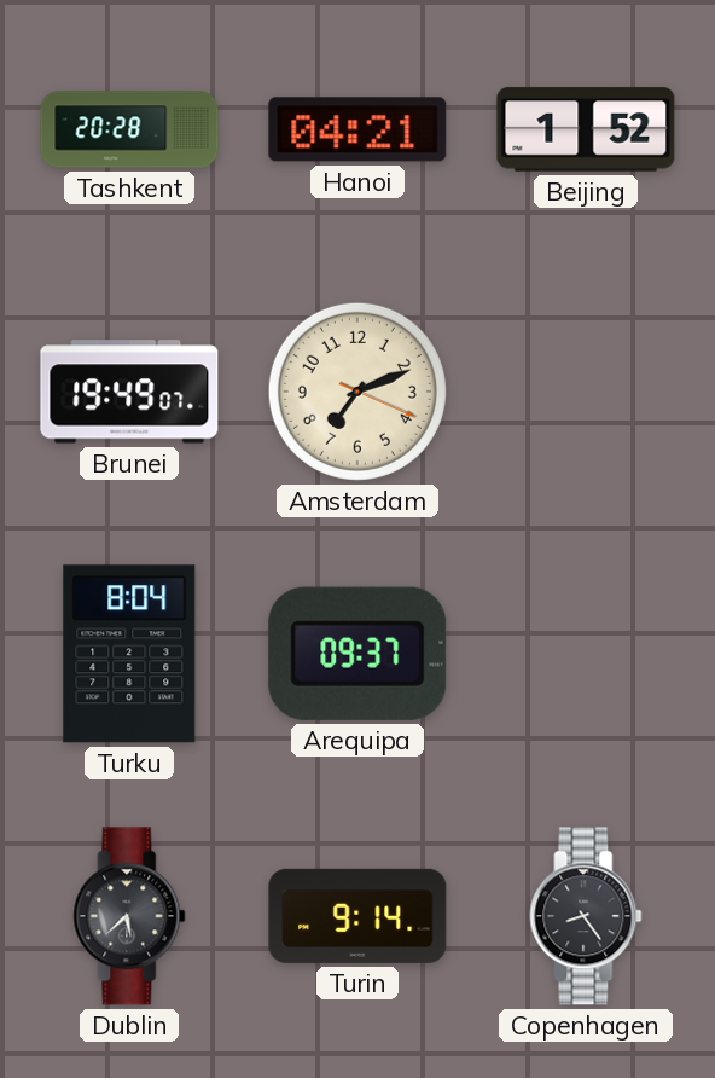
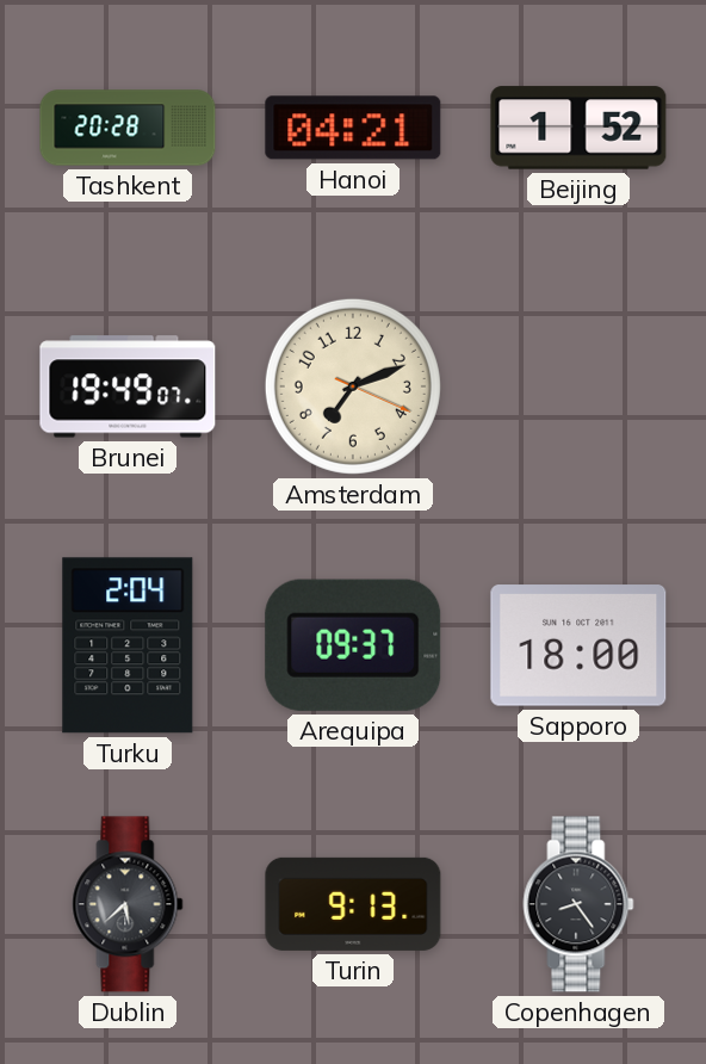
Turku: 8:04 -> 2:04 (128, 645)
Sapporo: none -> 18:00 (578, 645)
Turin: 9:14 -> 9:13 (353, 904)
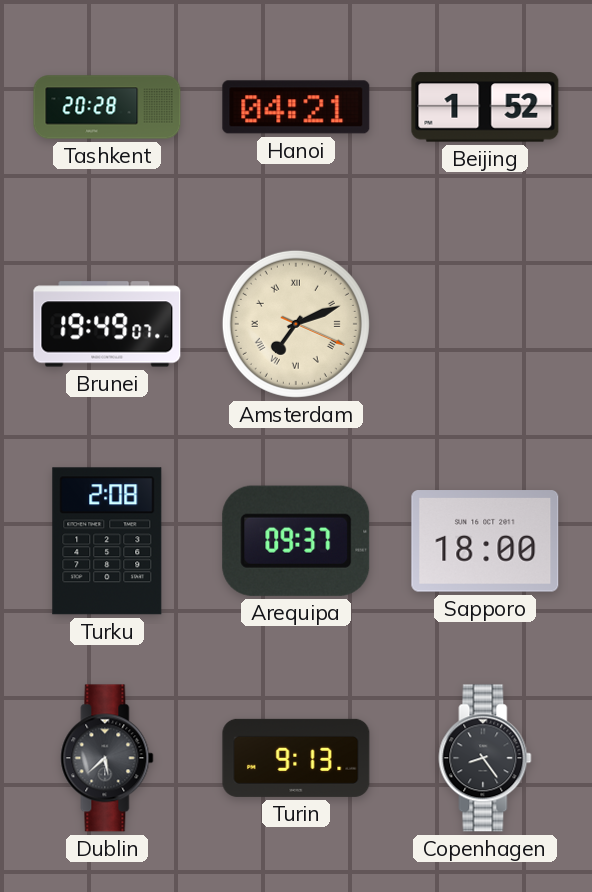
Amsterdam numerals: Arabic -> Roman (296, 324)
Turku: 2:04 -> 2:08 (107, 541)
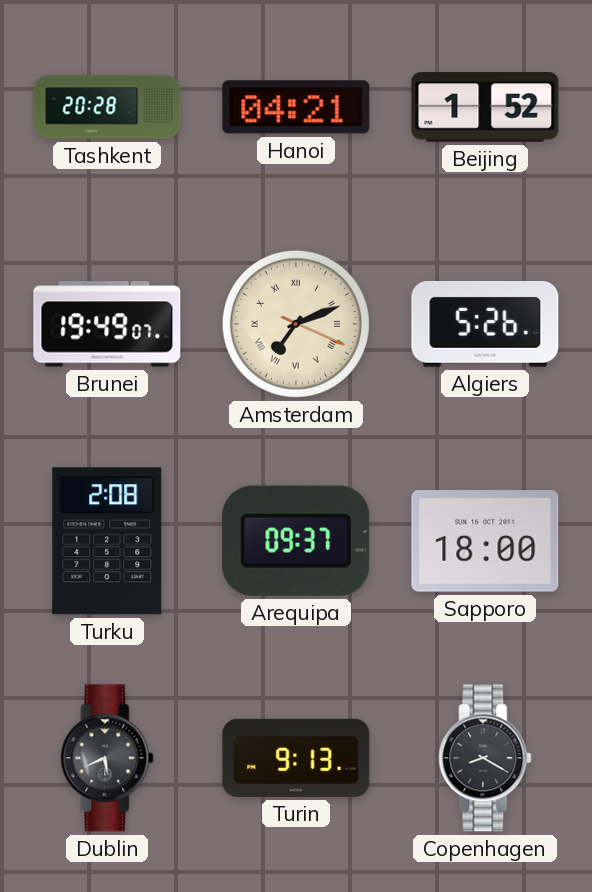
Algiers: none -> 5:26 (485, 325)
Dublin: 5:38 -> 5:41 (107, 758)
Copenhagen: 8:24 -> 8:20 (485, 758)
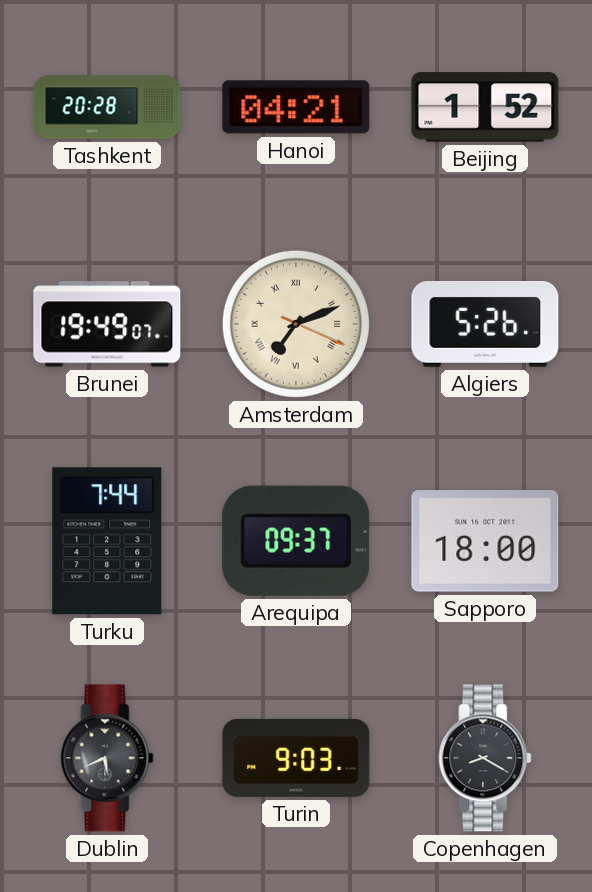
Turku: 2:08 -> 7:44 (107, 541)
Turin: 9:13 -> 9:03 (296, 758)
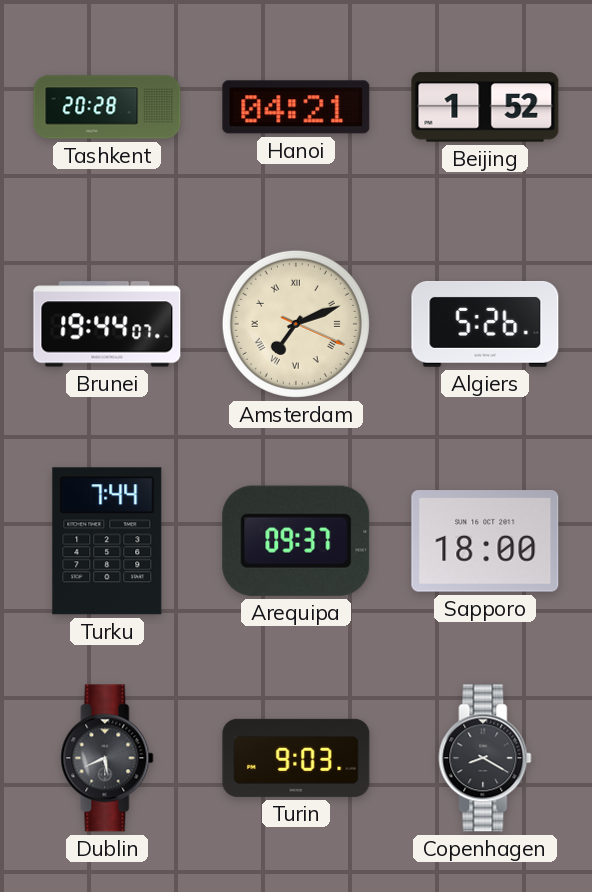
Brunei: 19:49 -> 19:44 (107, 324)
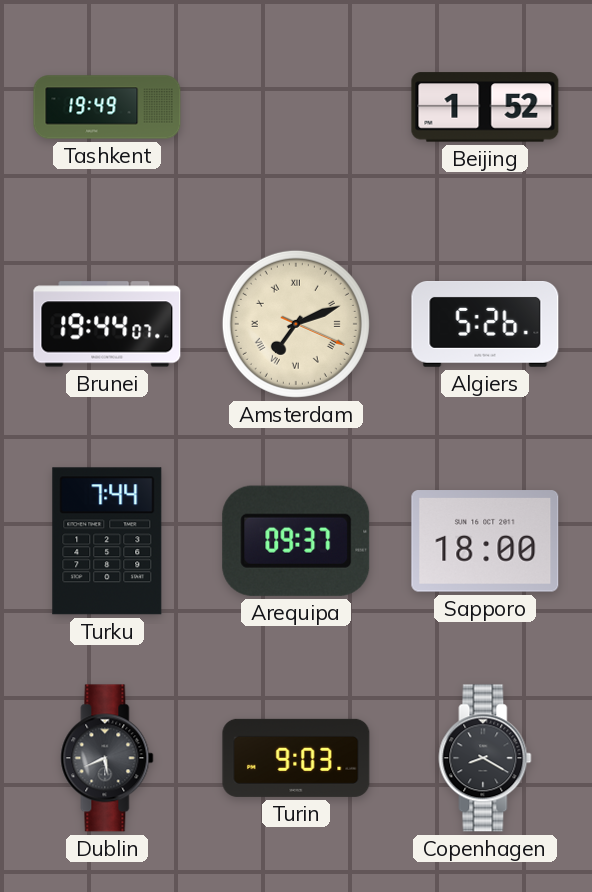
Tashkent: 20:28 -> 19:49 (107, 107)
Hanoi: 04:21 -> none (296, 107)
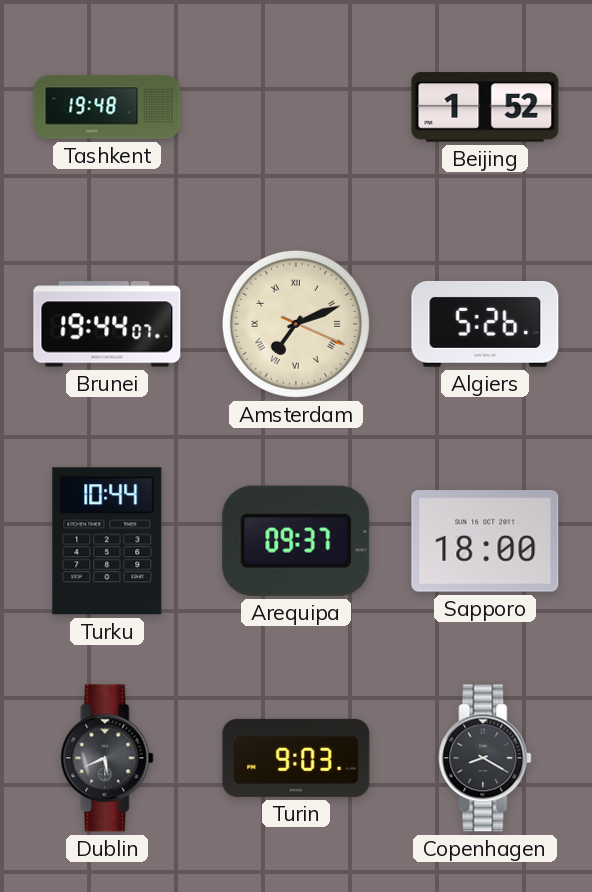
Tashkent: 19:49 -> 19:48 (107, 107)
Turku: 7:44 -> 10:44 (107, 541)
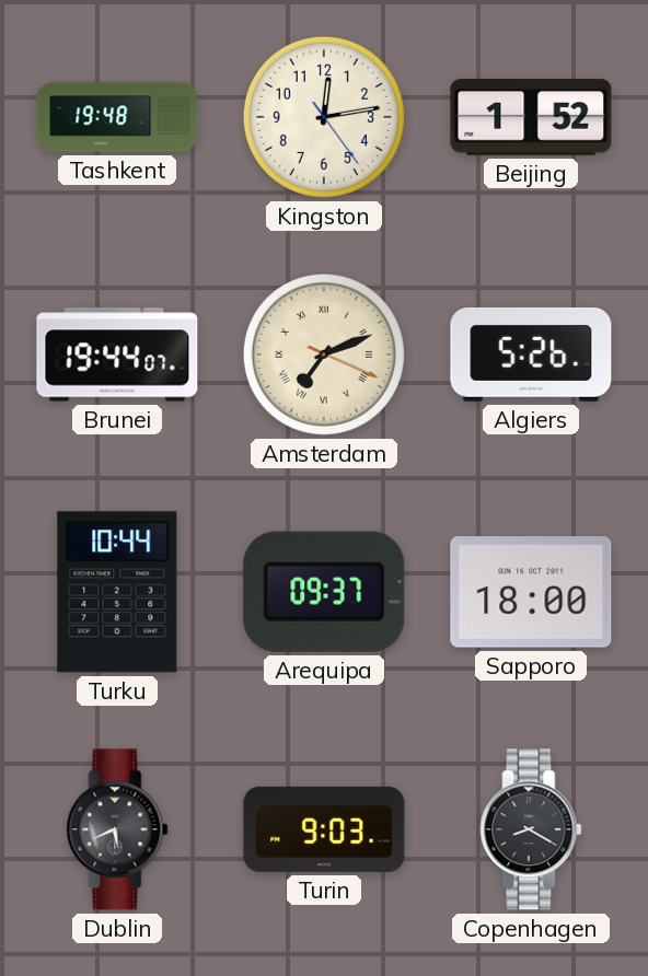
Kingston: none -> 12:13 (324, 117)
